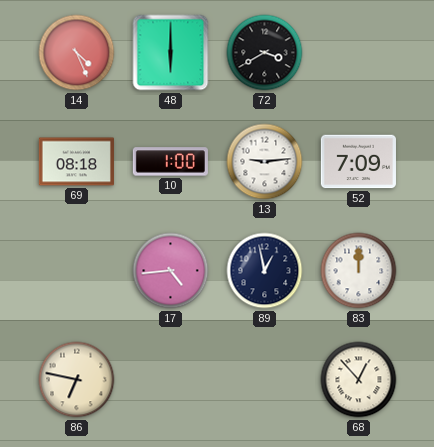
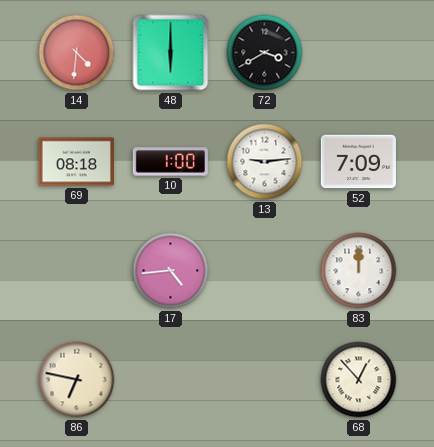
14: 4:26 -> 4:31 (77, 53)
89: 12:58 -> none (265, 271)
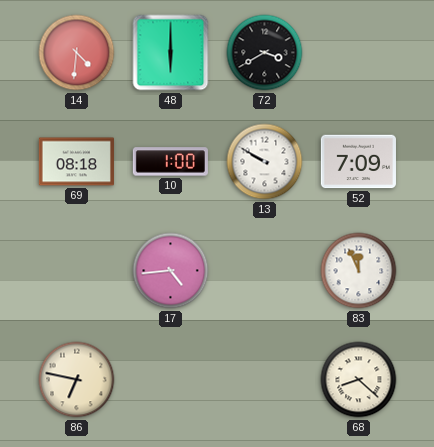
13: 9:14 -> 9:50 (265, 162)
83: 12:00 -> 11:56 (359, 271)
68: 12:53 -> 8:22 (359, 380)
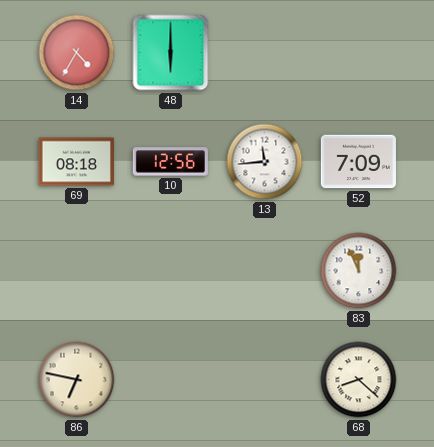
14: 4:31 -> 4:35 (77, 53)
72: 3:40 -> none (265, 53)
10: 1:00 -> 12:56 (170, 162)
13: 9:50 -> 11:44 (265, 162)
17: 4:44 -> none (171, 271)
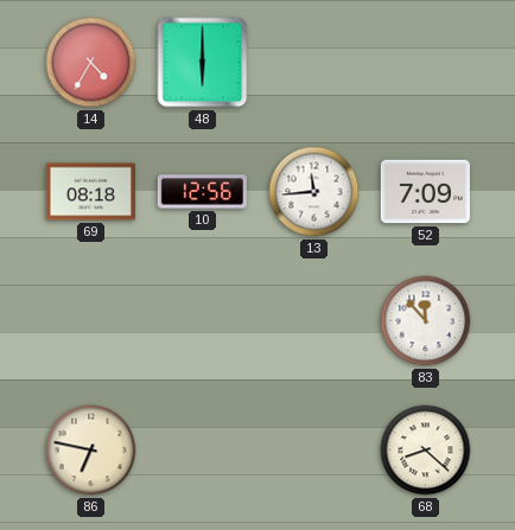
83: 11:56 -> 11:53 (426, 321)
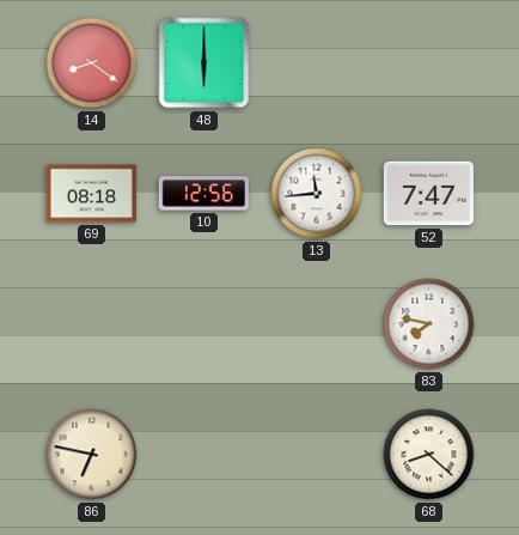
14: 4:35 -> 8:21 (92, 63)
52: 7:09 -> 7:47 (428, 194)
83: 11:53 -> 7:47 (429, 324)
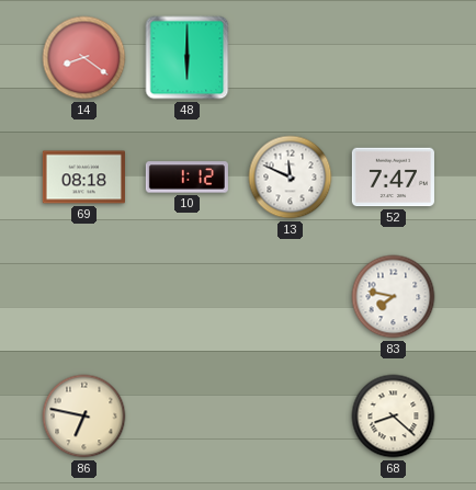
10: 12:56 -> 1:12 (186, 178)
13: 11:44 -> 11:49 (291, 178)
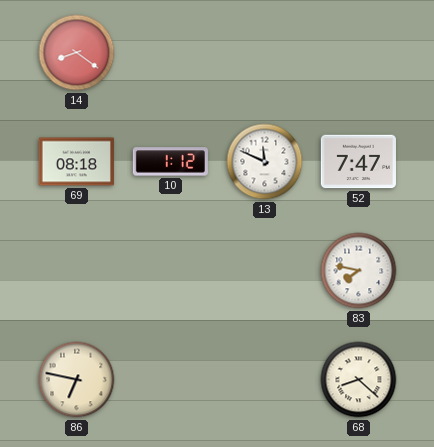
48: 6:00 -> none (188, 58)
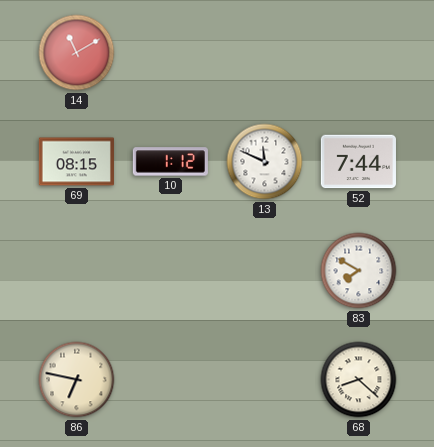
14: 8:21 -> 11:10 (77, 53)
69: 08:18 -> 08:15 (76, 162)
52: 7:47 -> 7:44 (358, 162)
83: 7:47 -> 7:50 (359, 271)
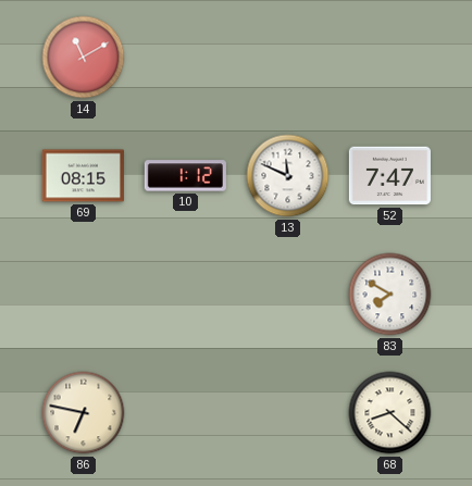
52: 7:44 -> 7:47 (389, 176)
